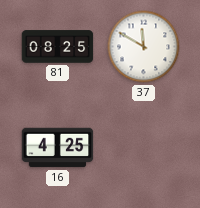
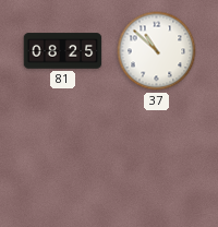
37: 11:50 -> 10:52 (157, 51)
16: 4:25 -> none (58, 148)
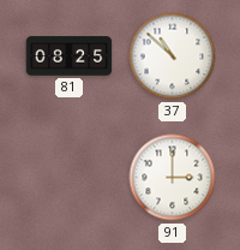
91: none -> 3:00 (173, 178)
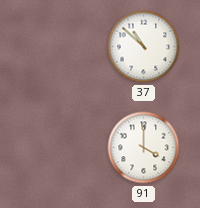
81: 08:25 -> none (70, 56)
91: 3:00 -> 4:00 (144, 148)
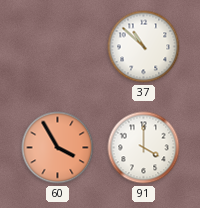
60: none -> 3:55 (58, 148)
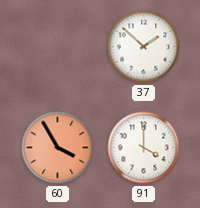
37: 10:52 -> 1:52 (144, 47)
